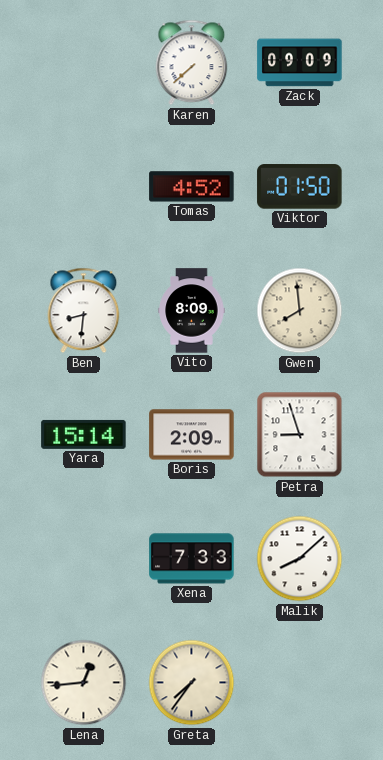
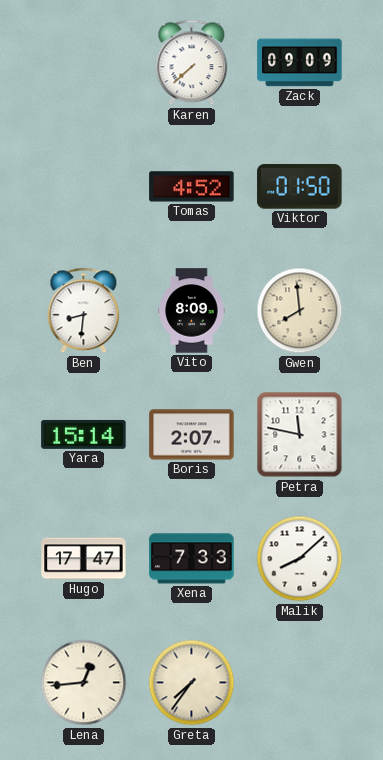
Boris: 2:09 -> 2:07 (192, 435)
Petra: 8:57 -> 11:47 (300, 435)
Hugo: none -> 17:47 (84, 559)
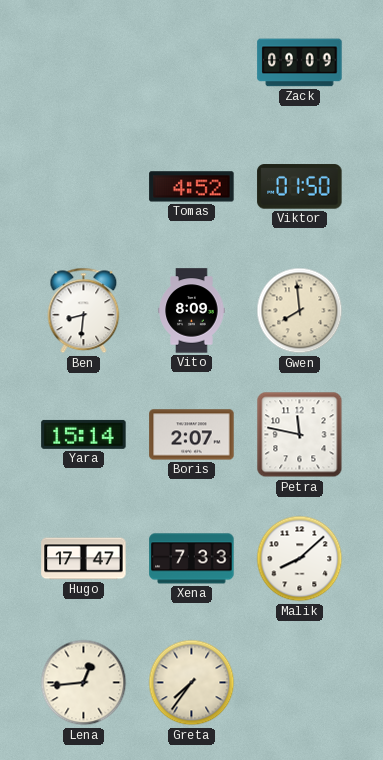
Karen: 7:38 -> none (192, 63)
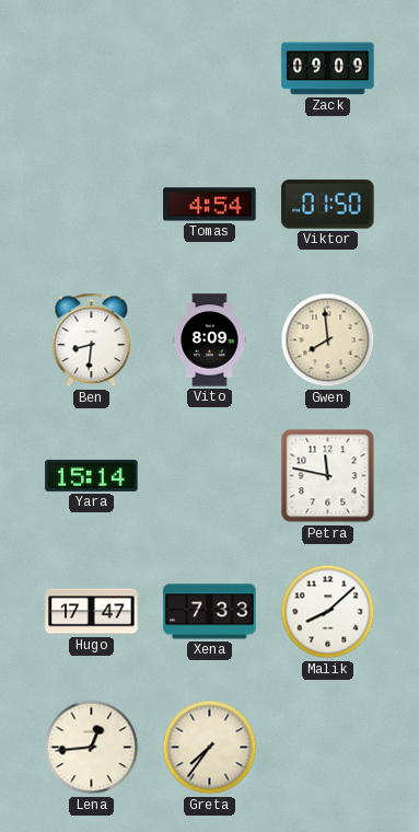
Tomas: 4:52 -> 4:54 (210, 205)
Boris: 2:07 -> none (192, 435)
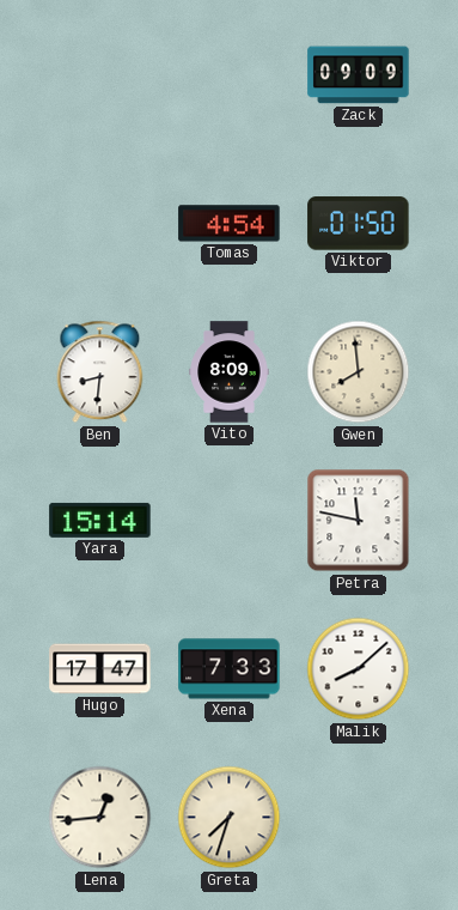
Greta: 7:36 -> 7:33 (230, 818)
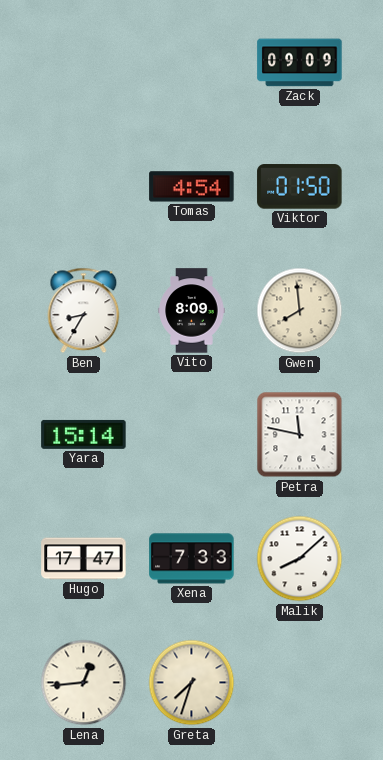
Ben: 8:31 -> 8:35 (84, 311)
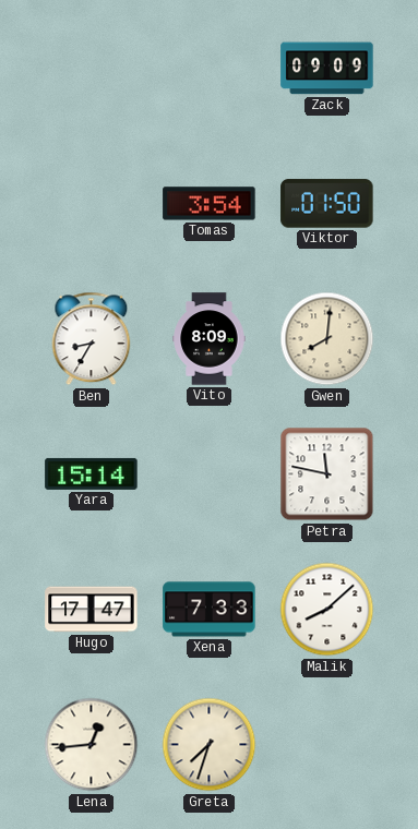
Tomas: 4:54 -> 3:54 (210, 204)
Gwen: 7:59 -> 8:01 (327, 339)
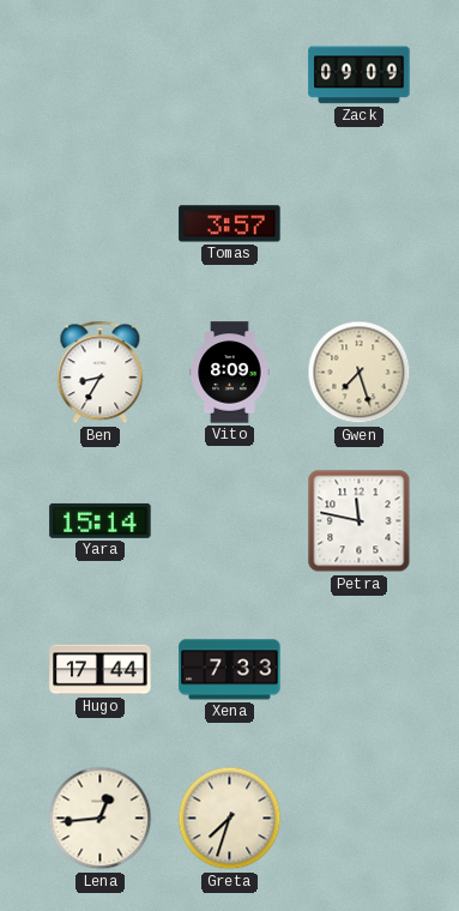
Tomas: 3:54 -> 3:57 (230, 224)
Viktor: 01:50 -> none (327, 204)
Gwen: 8:01 -> 7:27 (360, 373)
Hugo: 17:47 -> 17:44 (101, 670)
Malik: 8:08 -> none (327, 610)
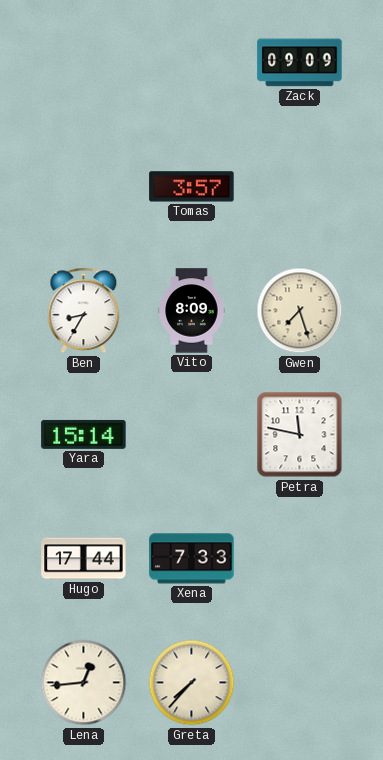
Greta: 7:33 -> 7:37 (192, 683)
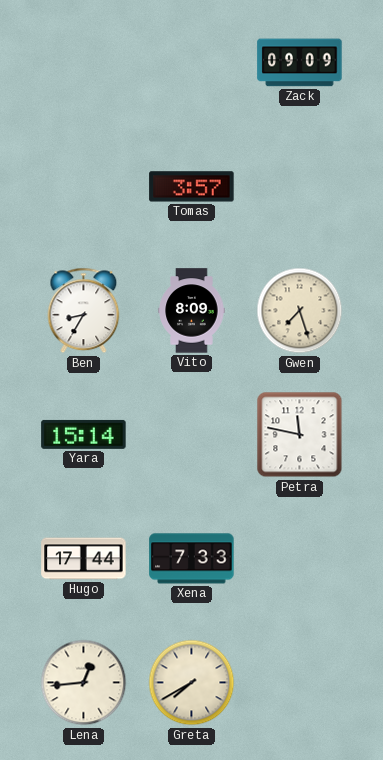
Greta: 7:37 -> 7:40 (192, 683)
